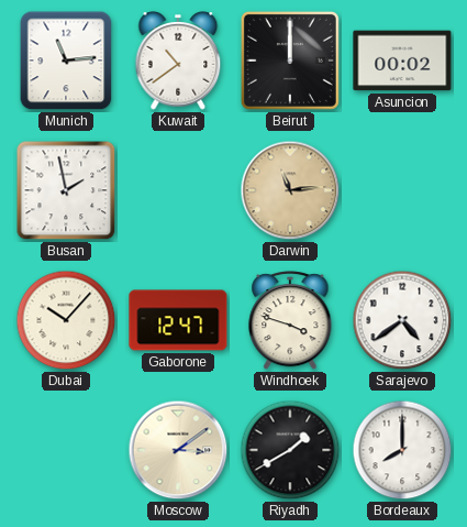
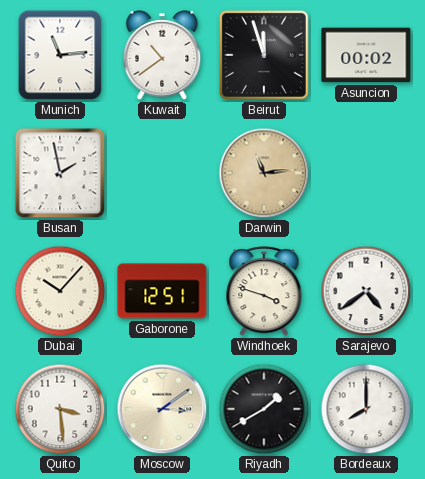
Beirut: 12:00 -> 11:57 (264, 55)
Gaborone: 12:47 -> 12:51 (162, 291)
Quito: none -> 3:29 (60, 409)
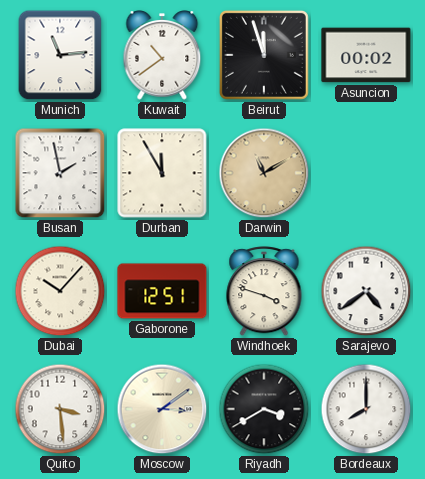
Durban: none -> 11:55 (162, 173)
Darwin: 11:14 -> 11:10 (264, 173)
Riyadh: 1:40 -> 3:40 (264, 409)
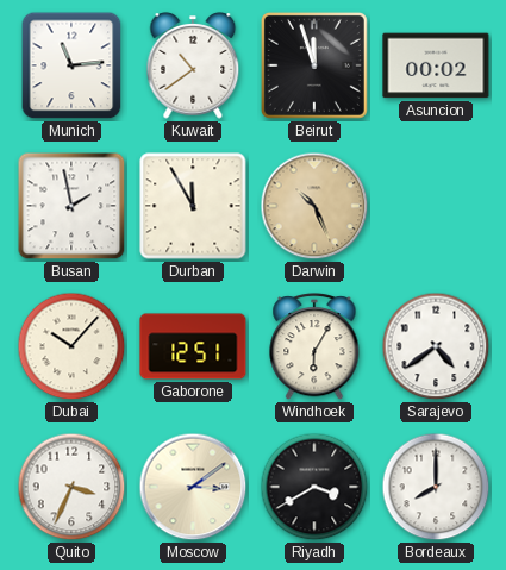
Darwin: 11:10 -> 10:26 (314, 206)
Windhoek: 3:48 -> 6:05 (314, 347)
Quito: 3:29 -> 3:34 (71, 487)
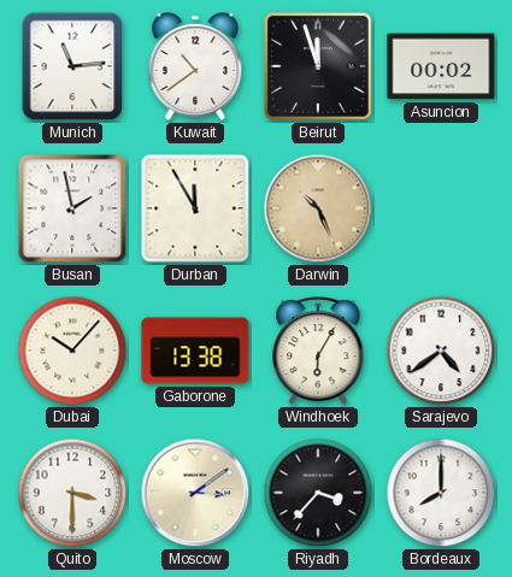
Gaborone: 12:51 -> 13:38 (195, 351)
Quito: 3:34 -> 3:30 (72, 493)
Riyadh: 3:40 -> 3:37 (318, 493)
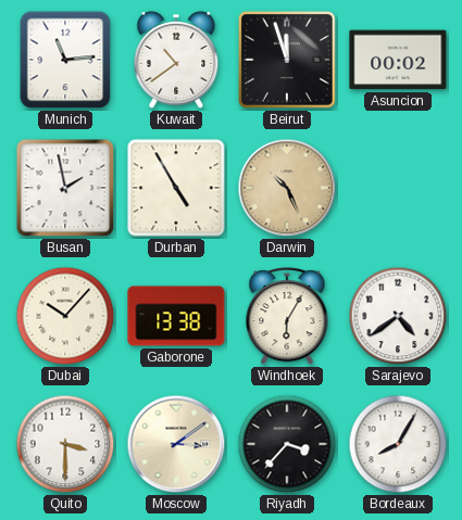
Durban: 11:55 -> 4:55 (176, 188)
Bordeaux: 8:00 -> 8:05 (398, 444)
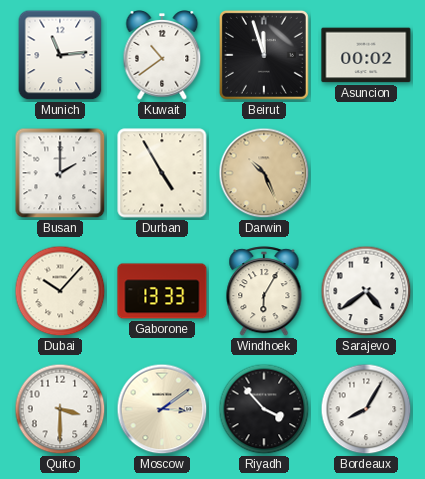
Busan: 1:58 -> 2:00 (60, 173)
Gaborone: 13:38 -> 13:33 (162, 291)
Riyadh: 3:37 -> 3:53 (264, 409)
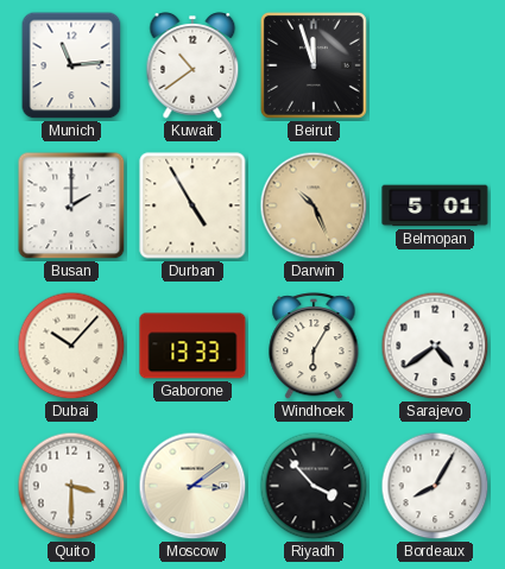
Asuncion: 00:02 -> none (366, 55)
Belmopan: none -> 5:01 (435, 206)
